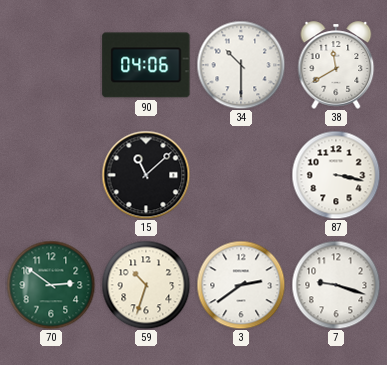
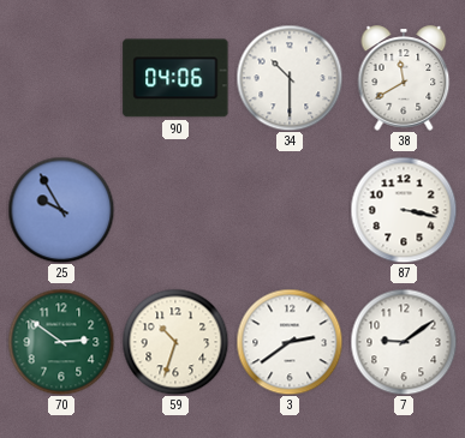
25: none -> 9:55 (61, 210)
15: 11:08 -> none (146, 175)
7: 9:18 -> 9:09 (404, 342)
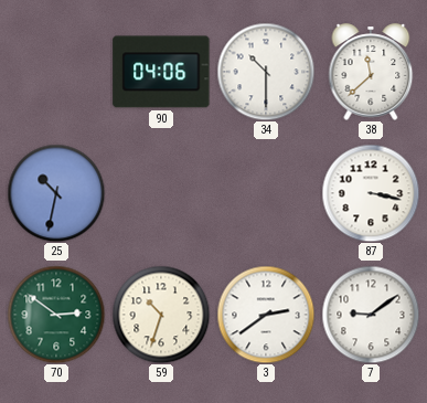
38: 11:40 -> 11:38 (371, 72)
25: 9:55 -> 10:32 (56, 193)
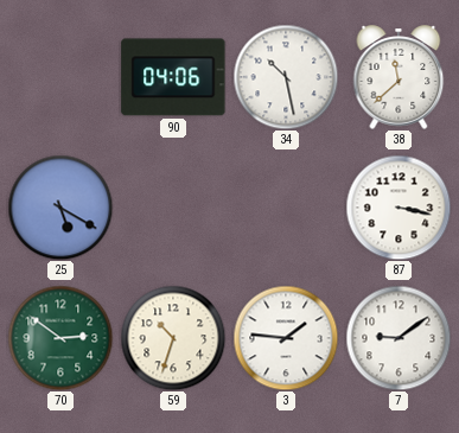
34: 10:30 -> 10:28 (286, 77)
25: 10:32 -> 5:20 (60, 208)
3: 2:39 -> 1:46 (286, 338)
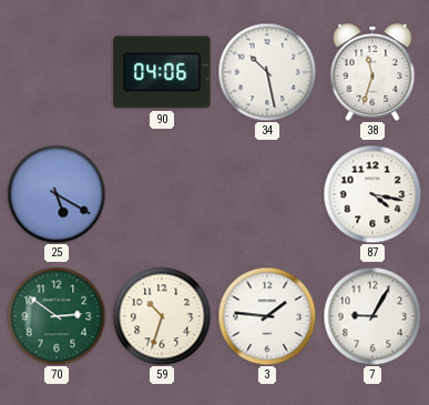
38: 11:38 -> 11:33 (372, 72)
87: 3:17 -> 4:17 (372, 194)
7: 9:09 -> 9:05 (372, 316)
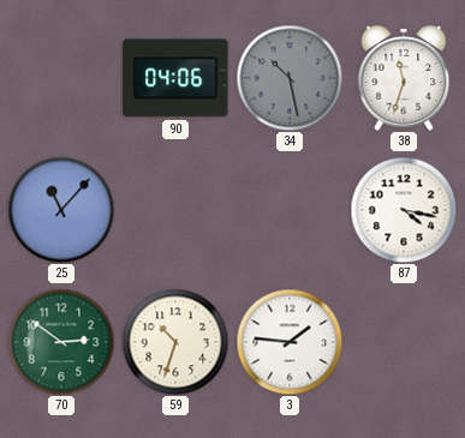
34 dial: white -> grey (290, 78)
25: 5:20 -> 11:07 (61, 210)
7: 9:05 -> none (372, 316)
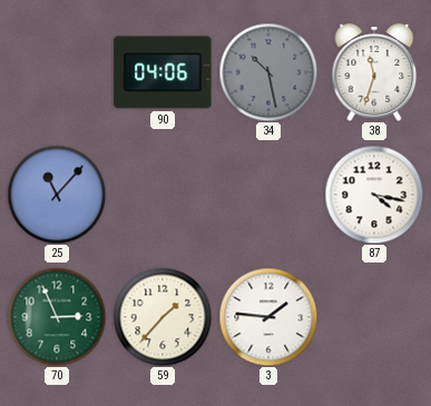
70: 2:51 -> 2:56 (57, 317)
59: 10:33 -> 1:37 (163, 317)
